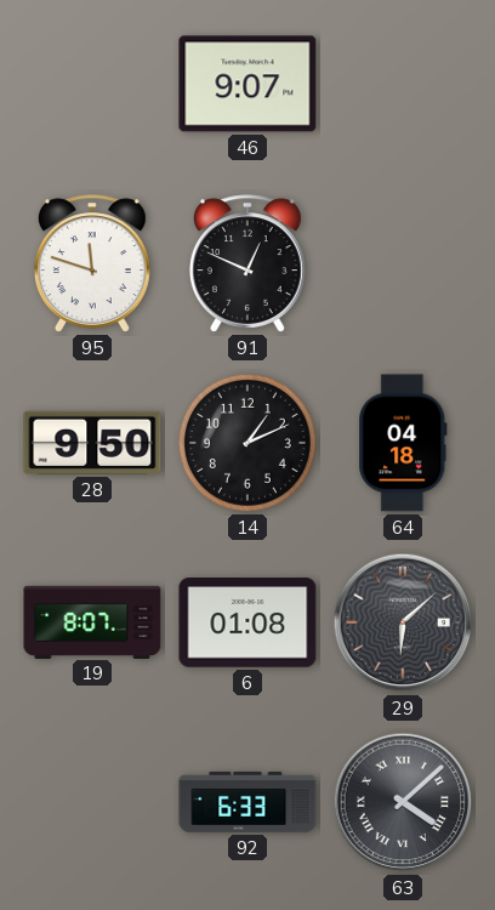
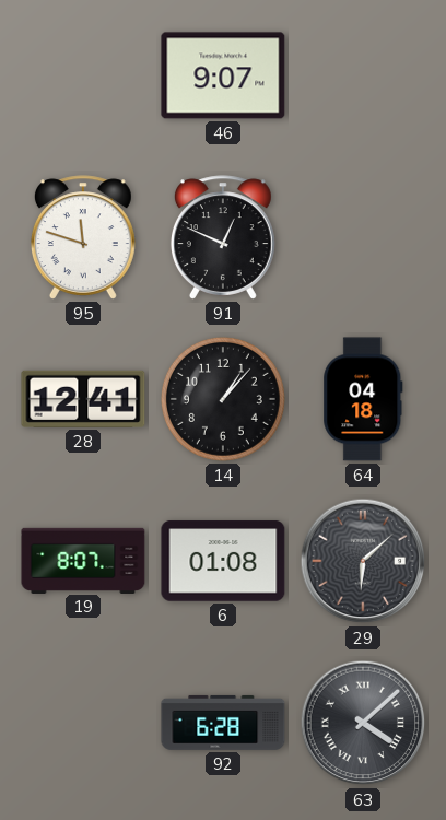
28: 9:50 -> 12:41 (83, 399)
14: 1:11 -> 1:07 (223, 399)
92: 6:33 -> 6:28 (223, 723)
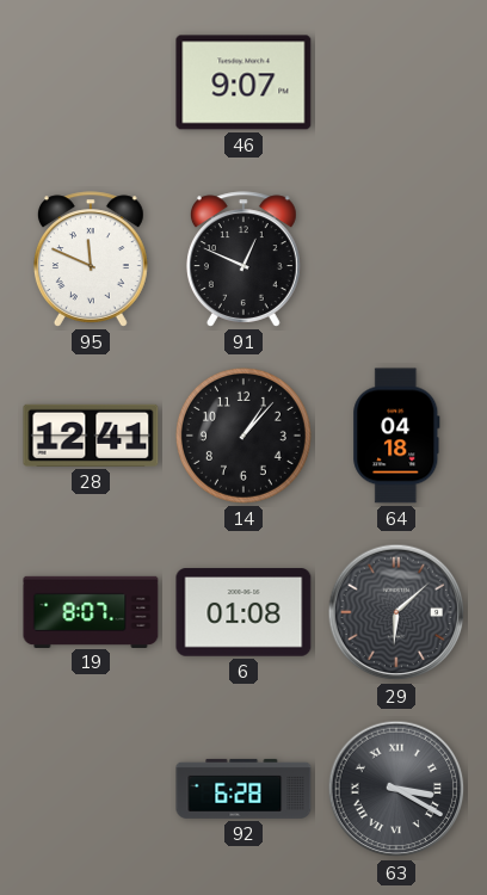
95: 11:48 -> 11:49 (91, 259)
63: 4:08 -> 3:20 (396, 789)
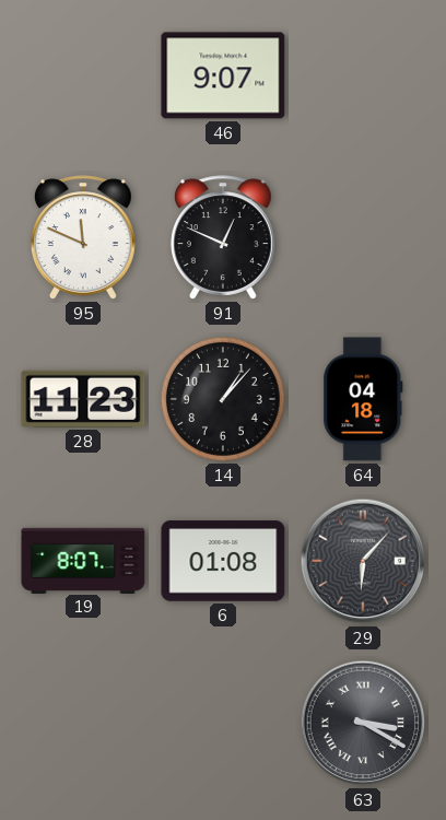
28: 12:41 -> 11:23 (83, 399)
29: 6:08 -> 6:07 (363, 561)
92: 6:28 -> none (243, 789)
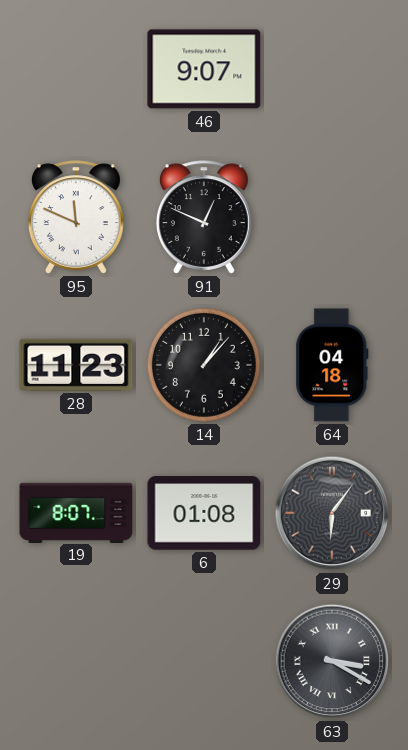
29: 6:07 -> 6:06 (332, 513)
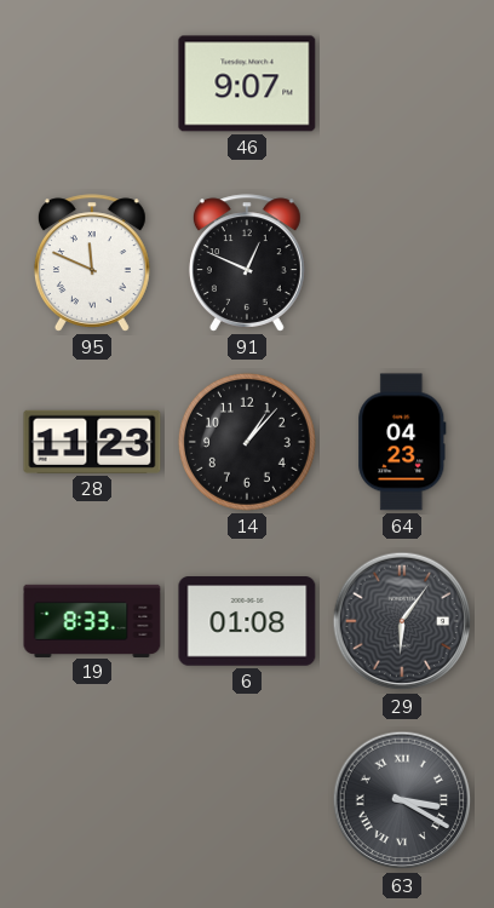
64: 04:18 -> 04:23 (402, 442)
19: 8:07 -> 8:33 (92, 620)
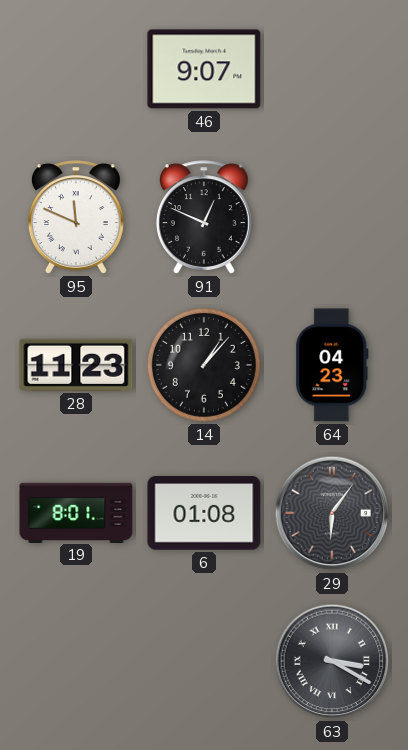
19: 8:33 -> 8:01 (76, 512)
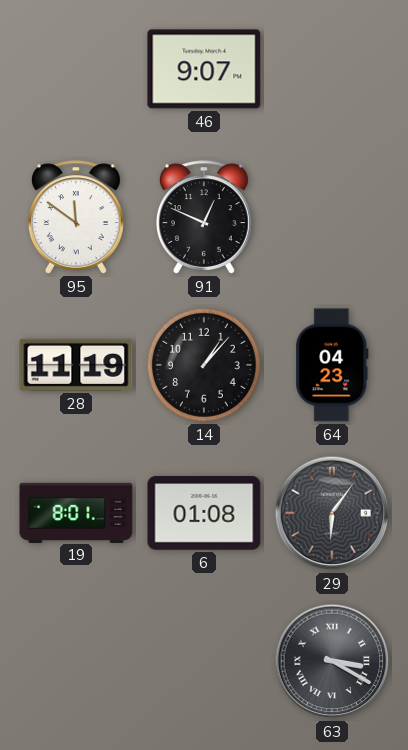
95: 11:49 -> 11:51 (76, 217)
28: 11:23 -> 11:19 (76, 365)
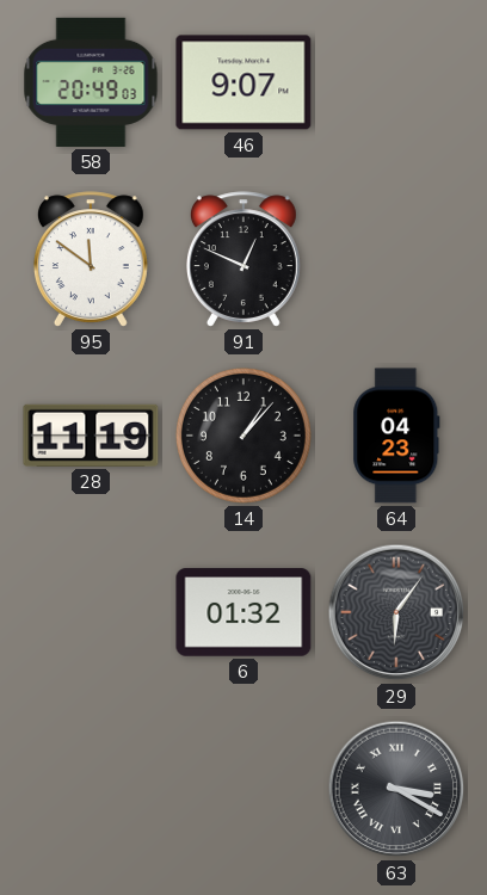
58: none -> 20:49 (91, 82)
19: 8:01 -> none (76, 512)
6: 01:08 -> 01:32 (243, 612)
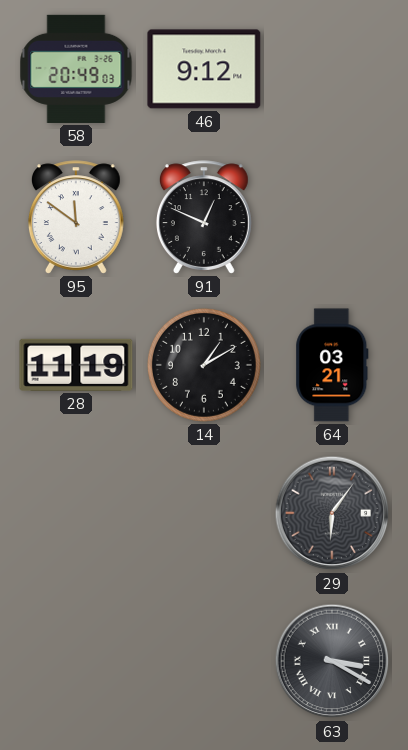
46: 9:07 -> 9:12 (204, 69)
14: 1:07 -> 1:10 (204, 365)
64: 04:23 -> 03:21 (332, 365)
6: 01:32 -> none (243, 612)
